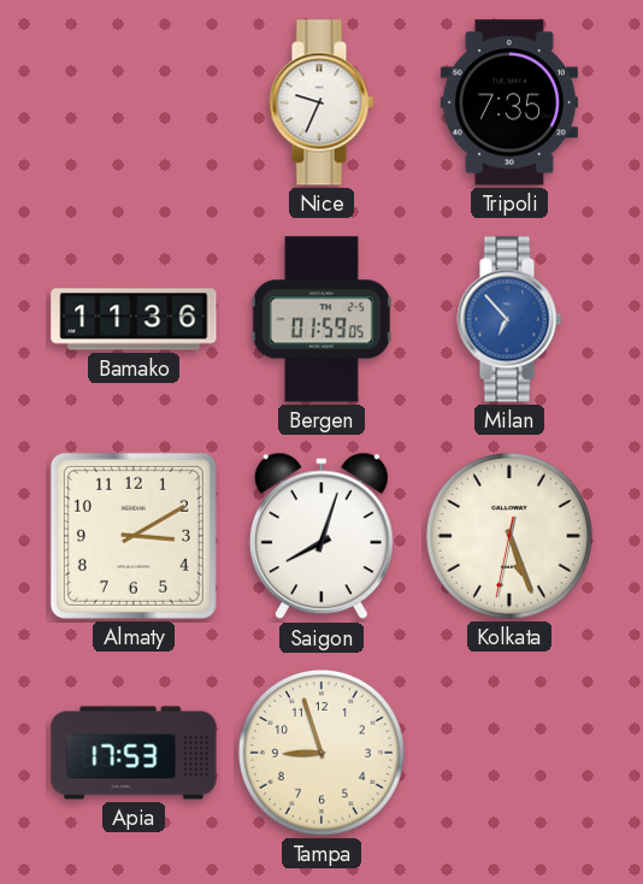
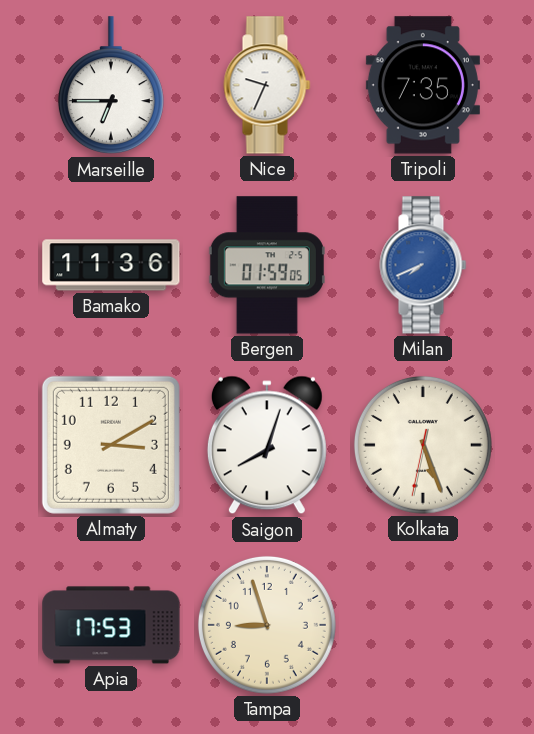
Marseille: none -> 6:45 (111, 86)
Milan: 6:53 -> 7:41 (423, 265)
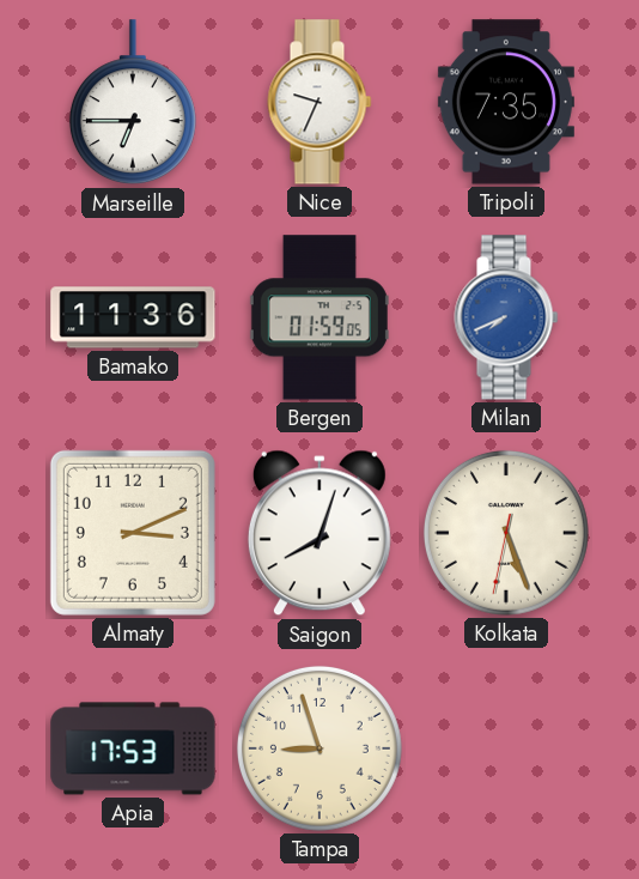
Almaty: 3:10 -> 3:11 (133, 533)
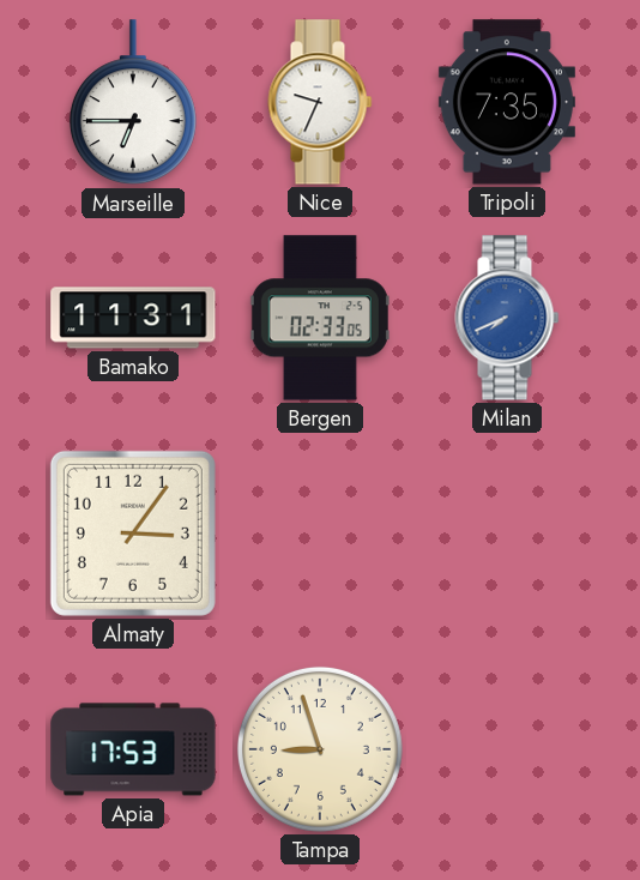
Bamako: 11:36 -> 11:31 (133, 318)
Bergen: 01:59 -> 02:33 (320, 318)
Almaty: 3:11 -> 3:06 (133, 534)
Saigon: 8:03 -> none (319, 533)
Kolkata: 5:26 -> none (506, 533)
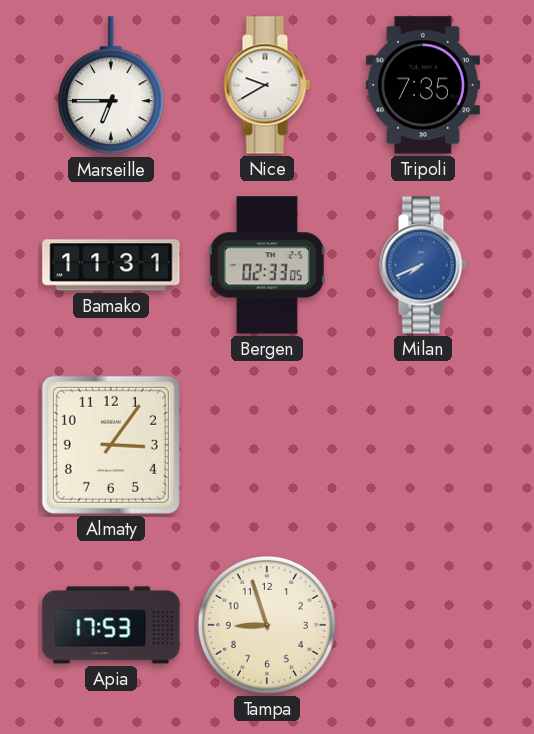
Nice: 9:34 -> 9:40 (267, 85)
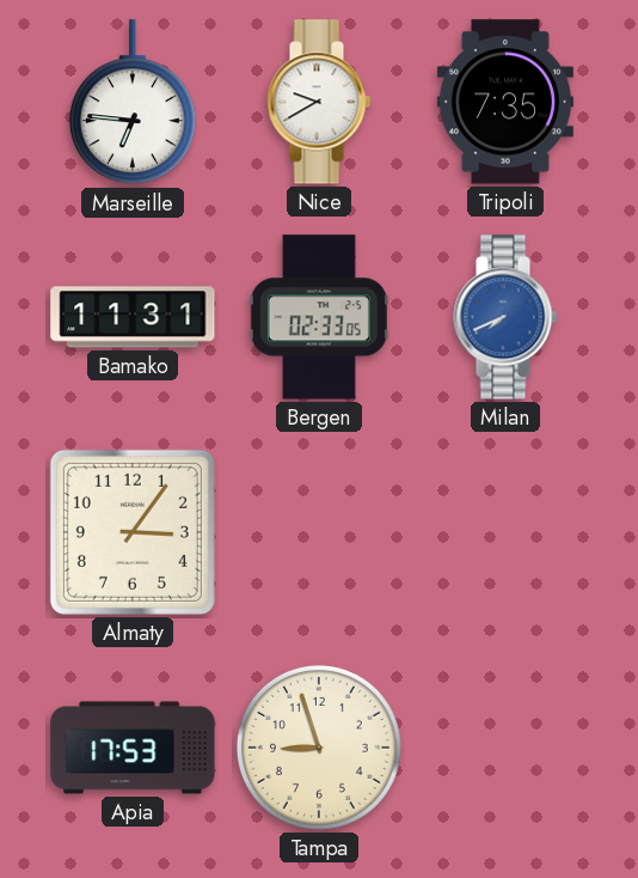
Marseille: 6:45 -> 6:46 (133, 103)
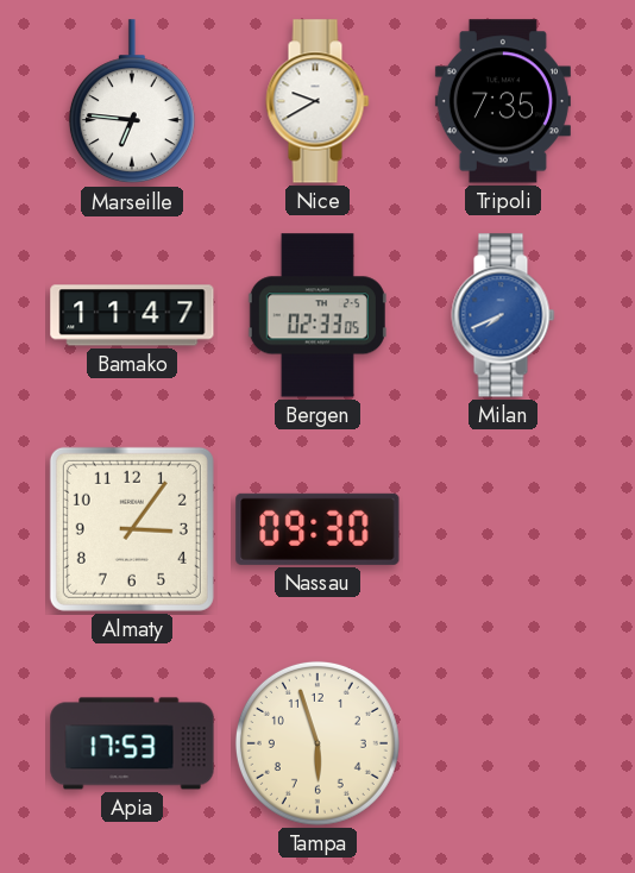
Bamako: 11:31 -> 11:47 (132, 315)
Nassau: none -> 09:30 (317, 529)
Tampa: 8:57 -> 5:57 (317, 743)
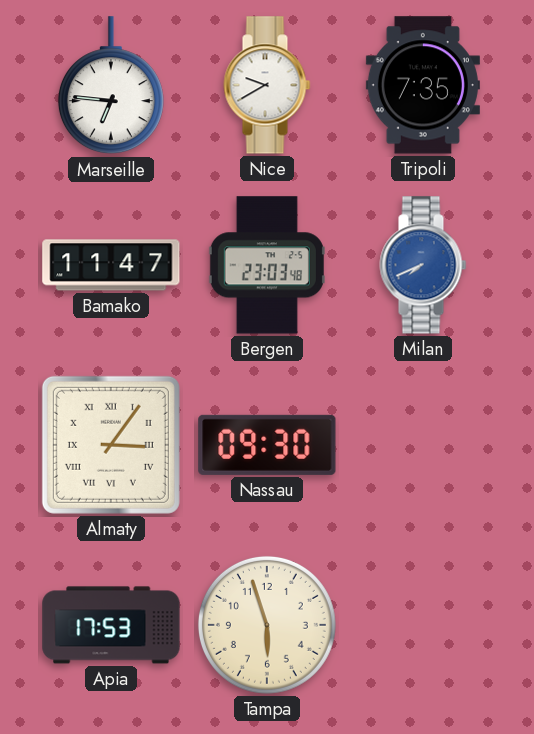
Bergen: 02:33 -> 23:03 (267, 265)
Almaty numerals: Arabic -> Roman (111, 445)
